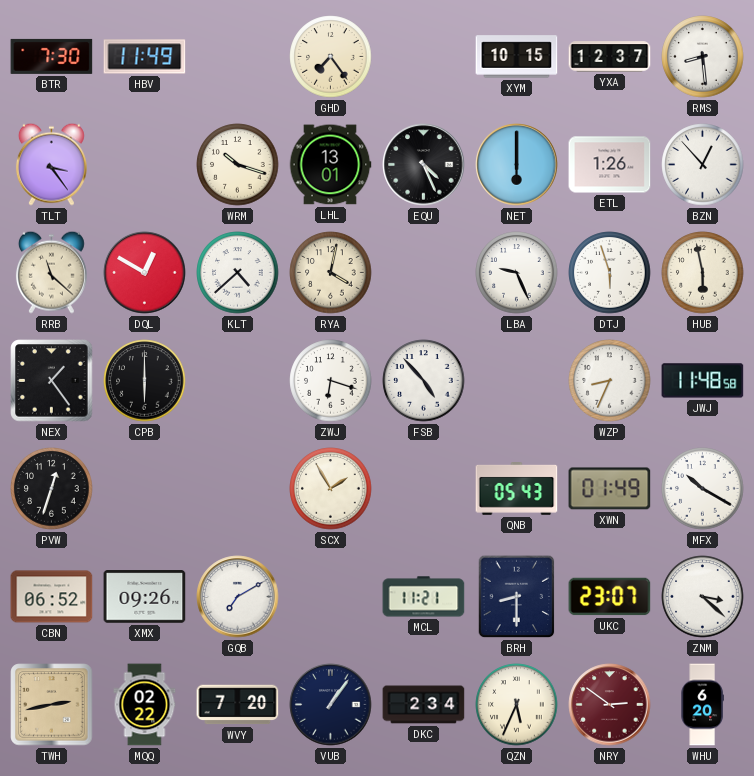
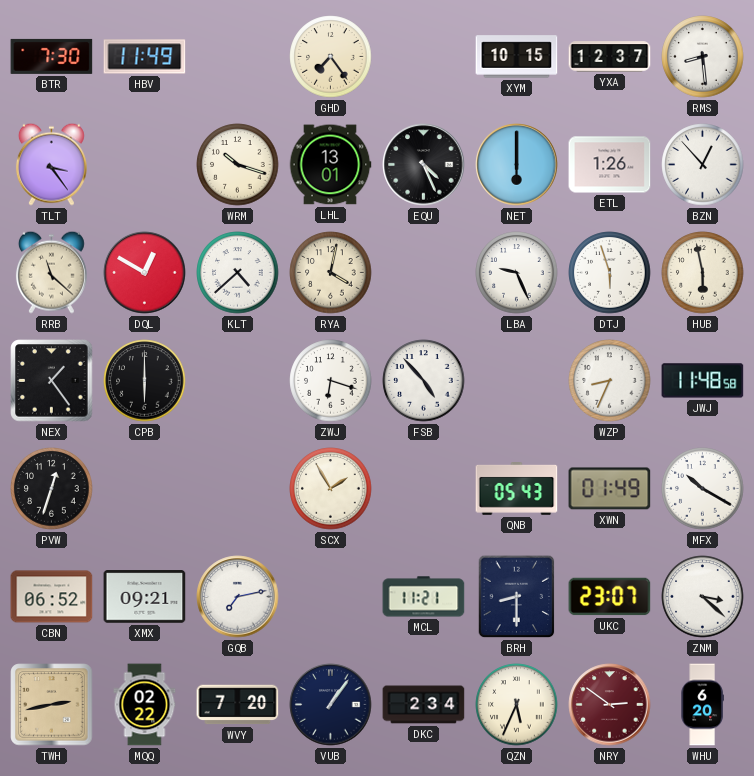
XMX: 09:26 -> 09:21 (145, 597)
GQB: 7:10 -> 7:13 (238, 597)
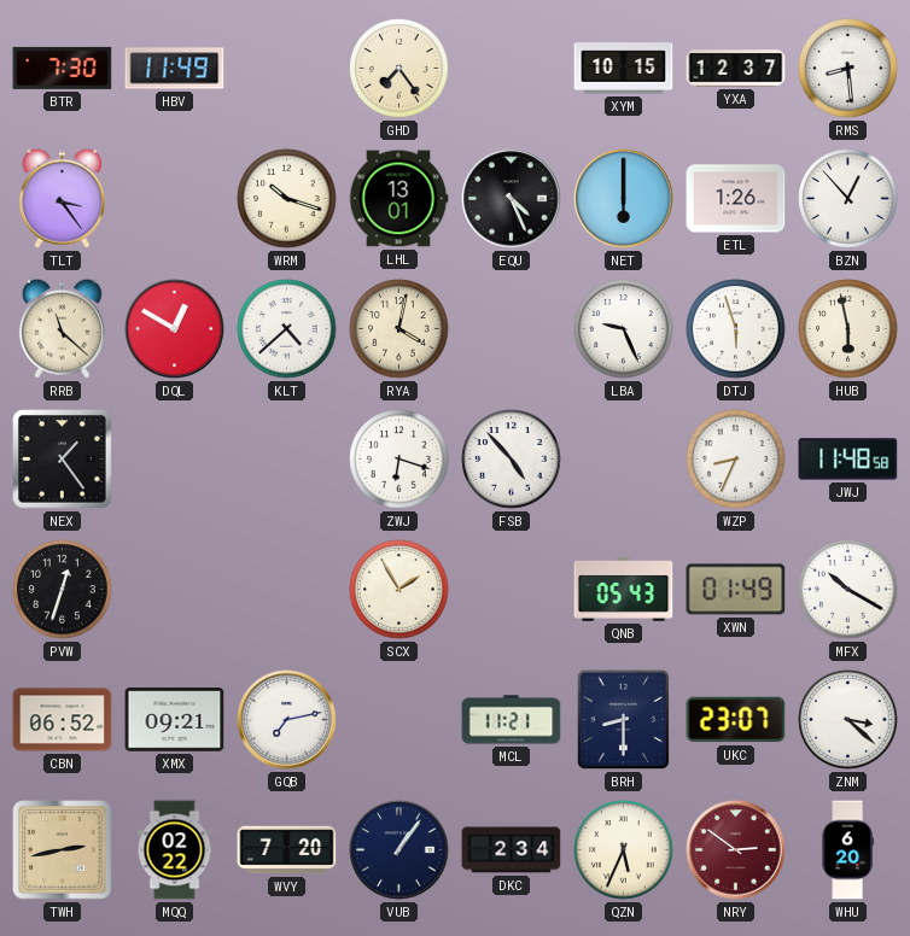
CPB: 6:00 -> none (145, 381)
